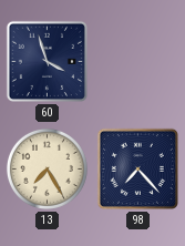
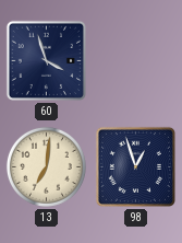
13: 7:25 -> 7:01 (46, 166)
98: 7:23 -> 12:57 (135, 166)
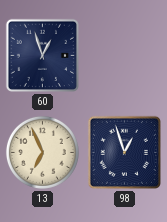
60: 3:57 -> 12:57 (42, 55)
13: 7:01 -> 6:56 (42, 152)
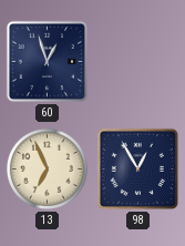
98: 12:57 -> 12:55 (137, 168)
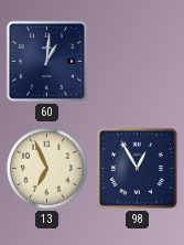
60: 12:57 -> 1:01 (46, 61)
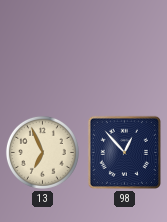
60: 1:01 -> none (46, 61)
98: 12:55 -> 12:53 (124, 152)
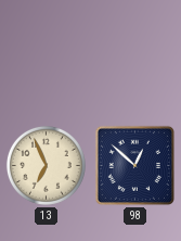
98: 12:53 -> 12:52 (134, 165)
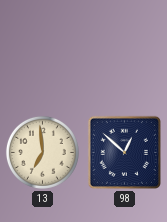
13: 6:56 -> 6:59 (42, 152)
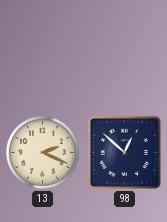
13: 6:59 -> 2:19 (42, 152)
